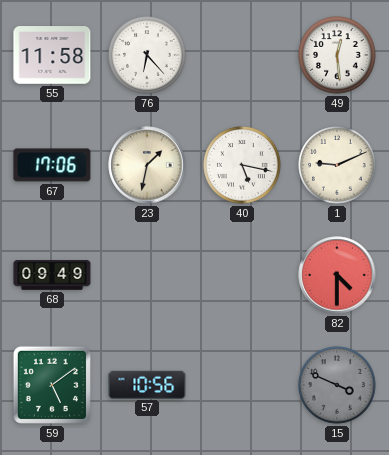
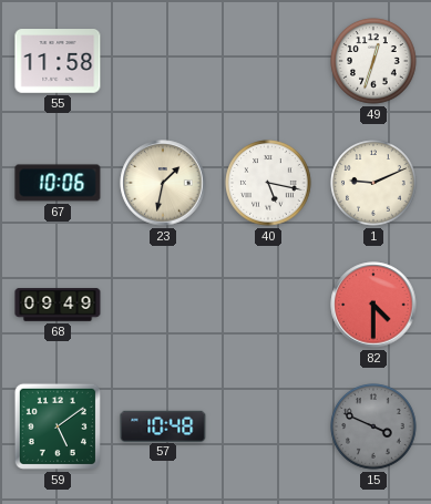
76: 6:23 -> none (147, 55)
49: 12:29 -> 12:33 (373, 61)
67: 17:06 -> 10:06 (58, 183)
57: 10:56 -> 10:48 (163, 425)
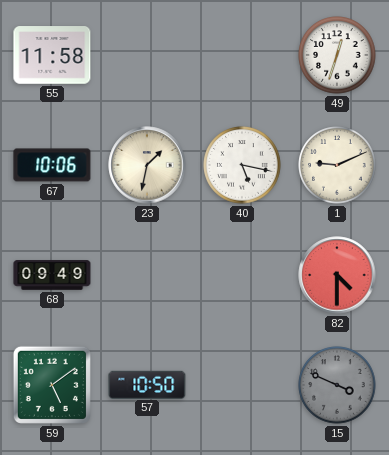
57: 10:48 -> 10:50 (147, 384)
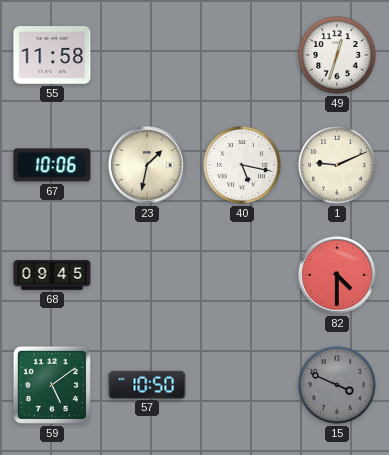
68: 09:49 -> 09:45 (52, 275)
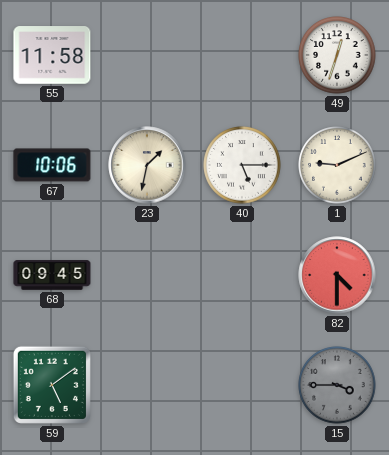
40: 5:17 -> 5:15 (242, 165)
57: 10:50 -> none (147, 384)
15: 3:49 -> 3:45 (337, 385)
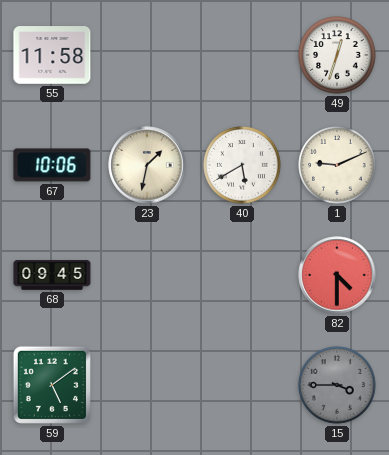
40: 5:15 -> 5:40 (242, 165)
